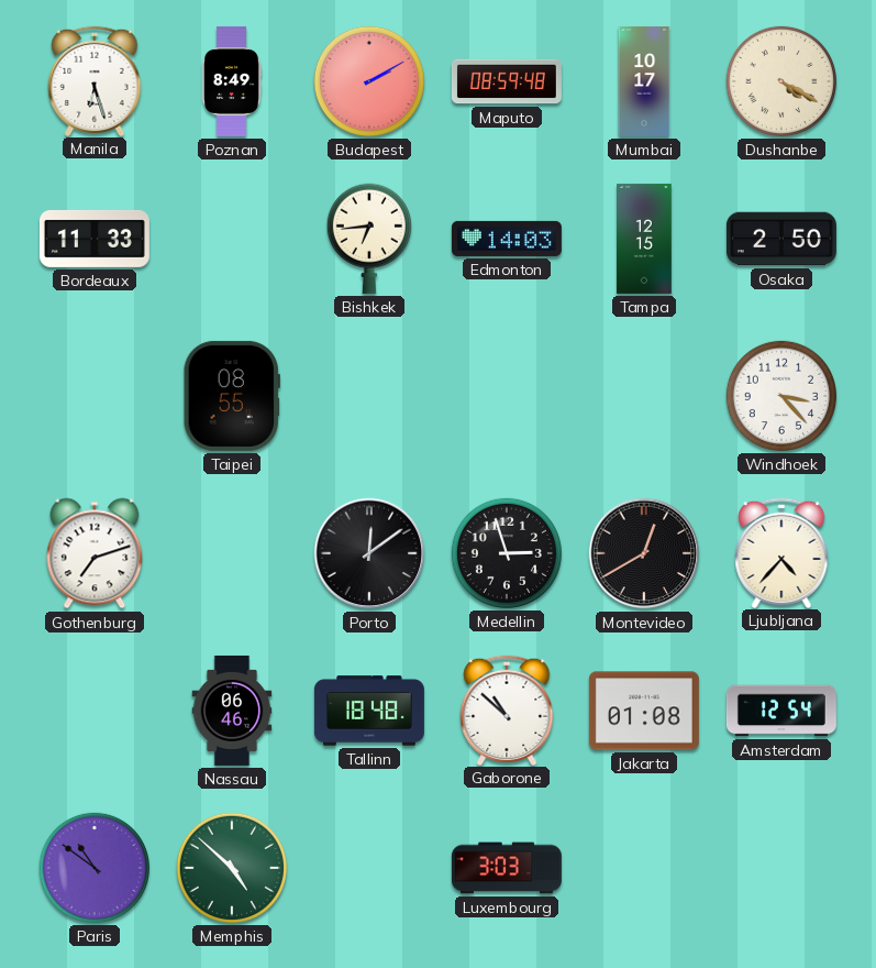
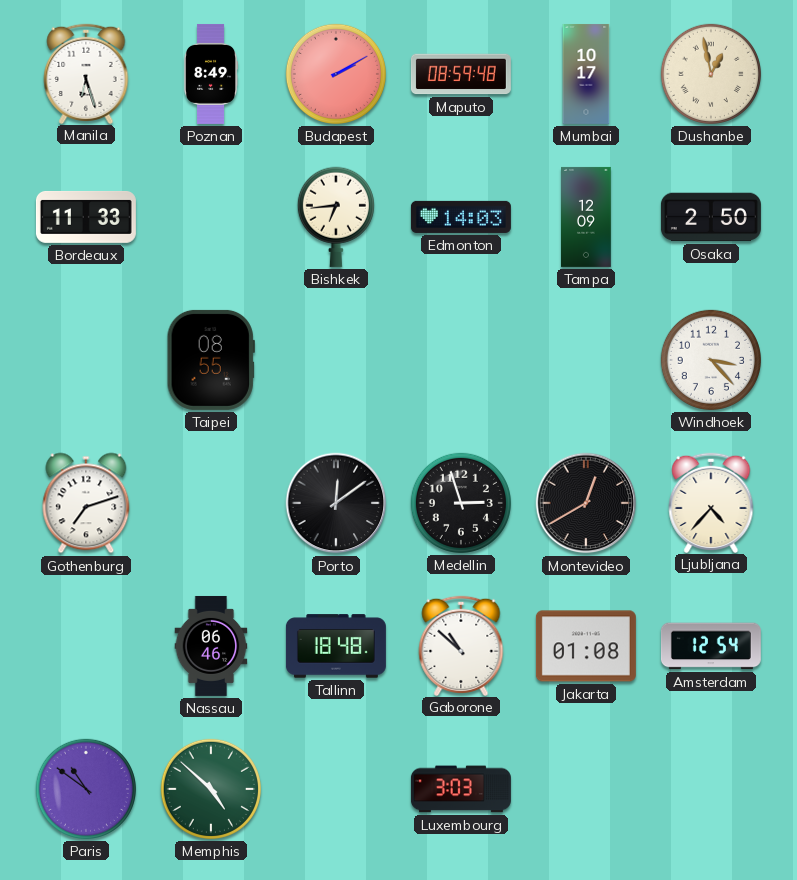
Dushanbe: 4:20 -> 12:58 (711, 74)
Tampa: 12:15 -> 12:09 (586, 217)
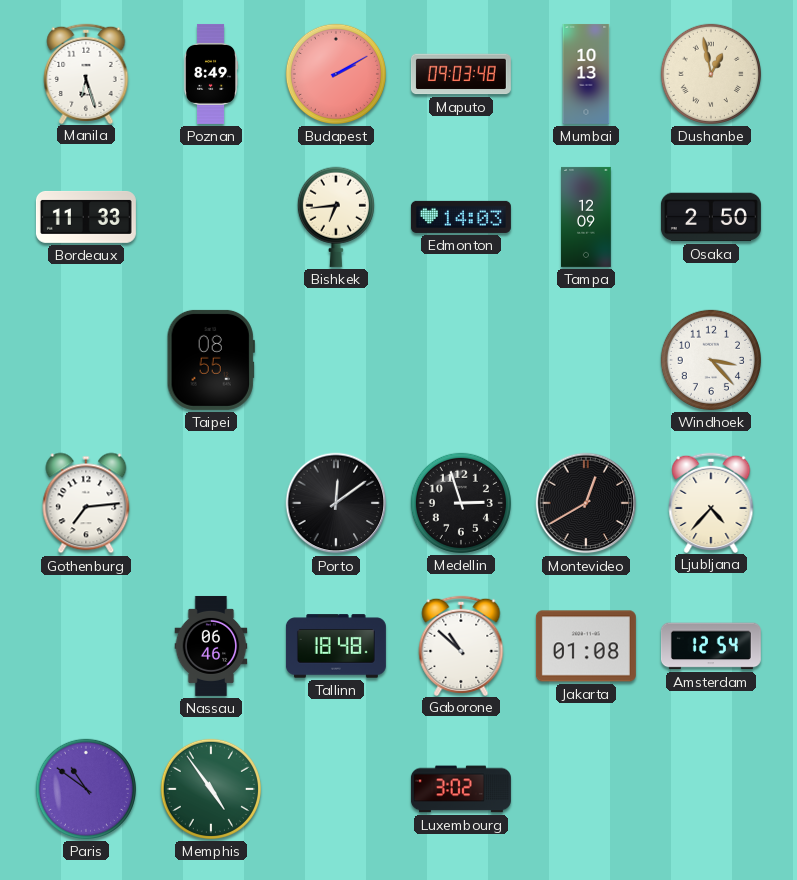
Maputo: 08:59 -> 09:03 (461, 74)
Mumbai: 10:17 -> 10:13 (586, 74)
Gothenburg: 7:12 -> 7:14 (86, 503)
Memphis: 4:52 -> 4:54 (211, 789)
Luxembourg: 3:03 -> 3:02 (461, 789)
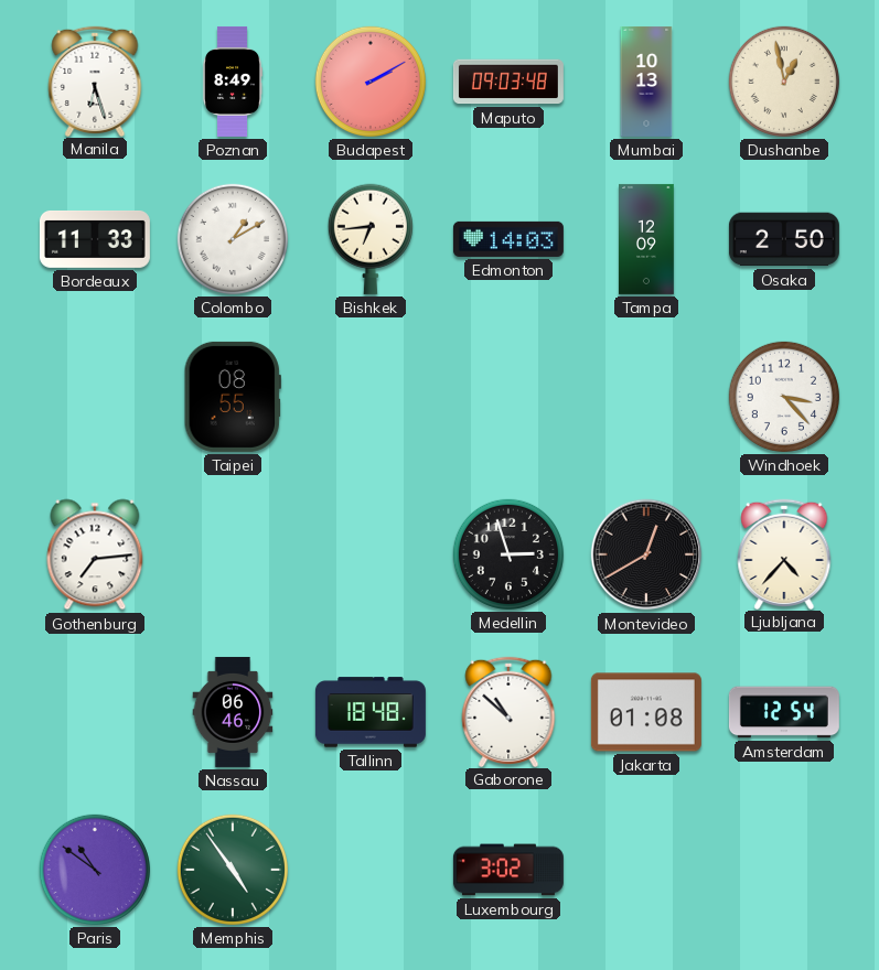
Colombo: none -> 1:10 (233, 239)
Porto: 12:09 -> none (336, 503)
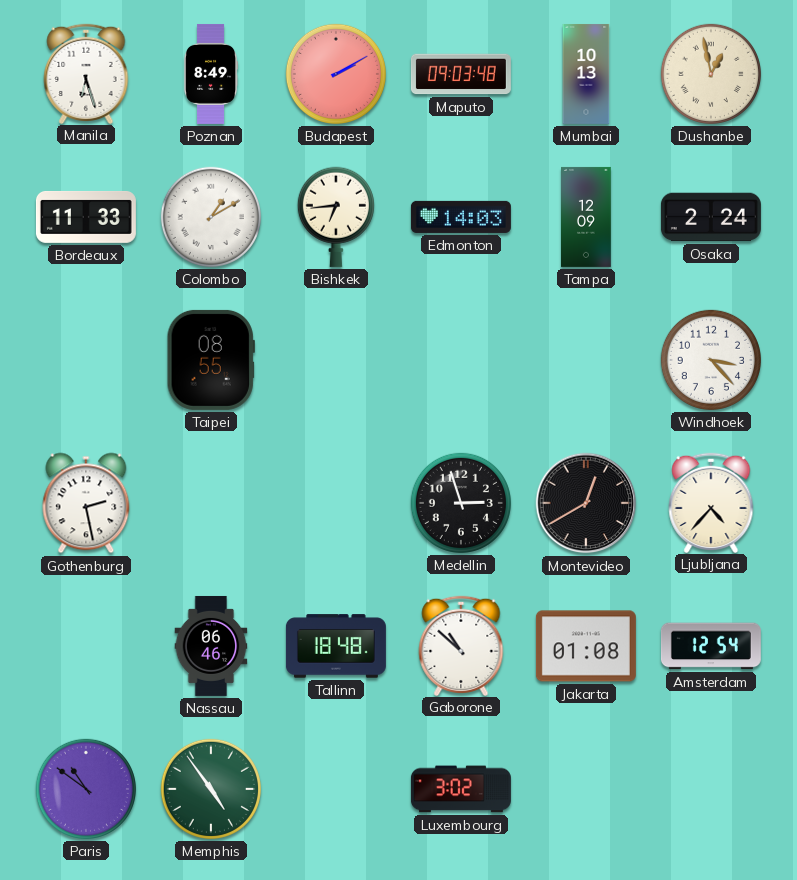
Osaka: 2:50 -> 2:24 (711, 217)
Gothenburg: 7:14 -> 2:28 (86, 503)
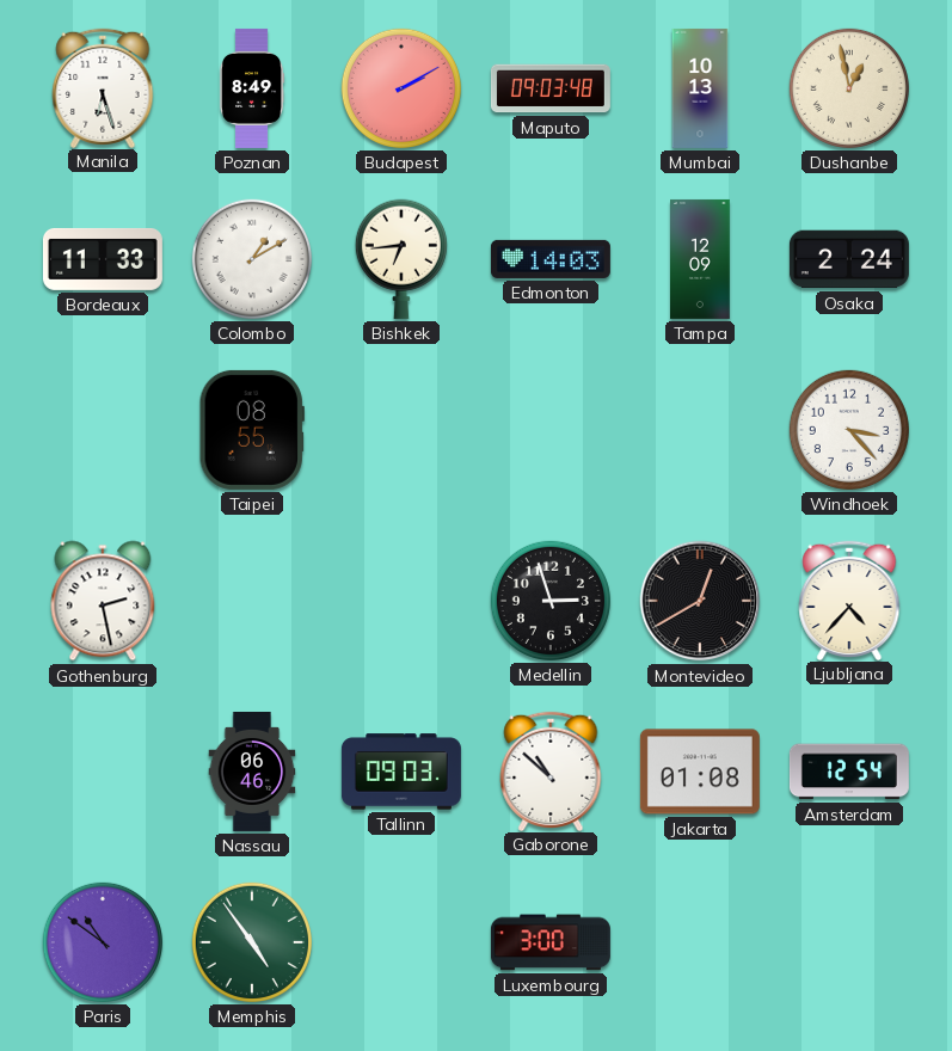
Tallinn: 18:48 -> 09:03 (401, 772)
Luxembourg: 3:02 -> 3:00 (551, 942)
